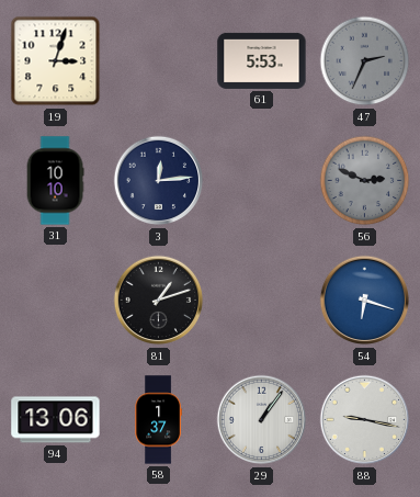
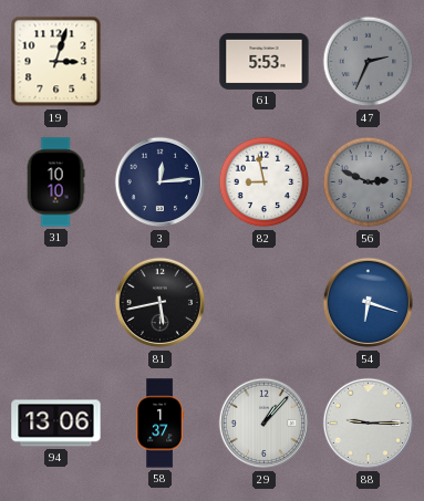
82: none -> 8:58 (265, 182)
81: 1:12 -> 5:43 (161, 303)
29: 1:06 -> 1:07 (265, 424)
88: 9:17 -> 9:15 (369, 424)
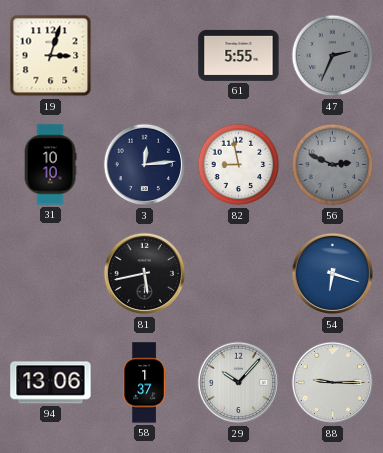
61: 5:53 -> 5:55 (239, 55)
29: 1:07 -> 10:07 (239, 383)
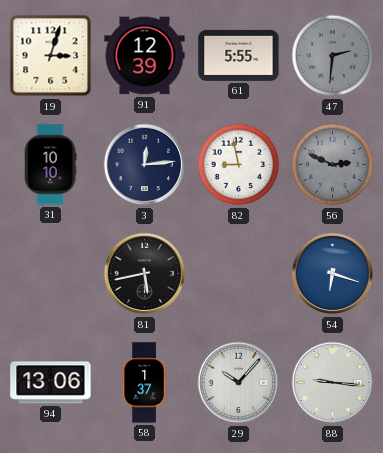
91: none -> 12:39 (145, 56)
47: 2:34 -> 2:31 (333, 56)
88: 9:15 -> 9:16 (333, 383)
